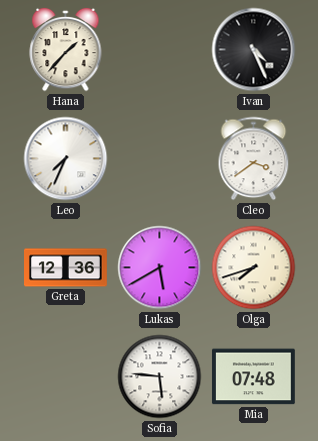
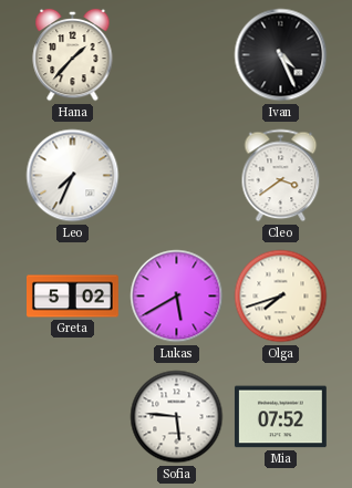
Greta: 12:36 -> 5:02 (73, 297)
Mia: 07:48 -> 07:52 (280, 417)
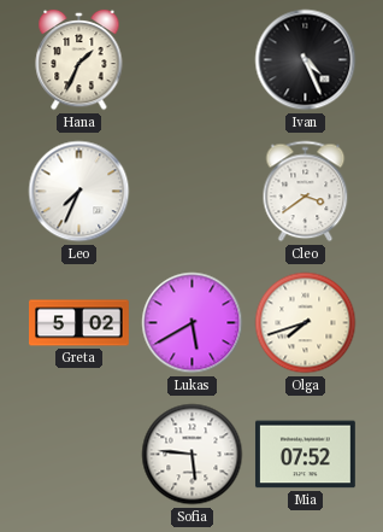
Hana: 1:37 -> 1:34 (79, 60)
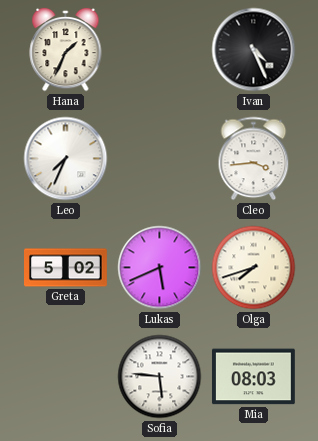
Cleo: 3:39 -> 3:44 (254, 159)
Lukas: 5:40 -> 5:41 (160, 268)
Mia: 07:52 -> 08:03 (253, 377)
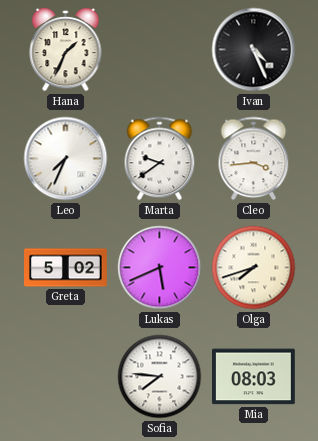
Marta: none -> 9:39 (160, 159)
Sofia: 5:46 -> 7:46 (160, 377)
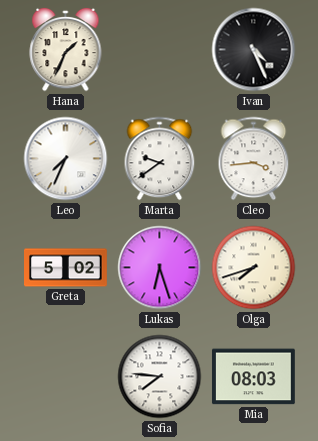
Lukas: 5:41 -> 6:27 (160, 268)
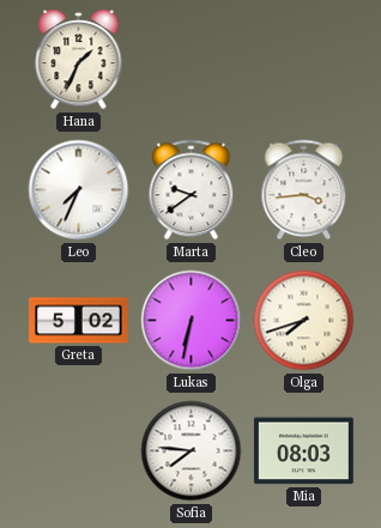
Ivan: 4:26 -> none (254, 50)
Lukas: 6:27 -> 6:32 (192, 321)
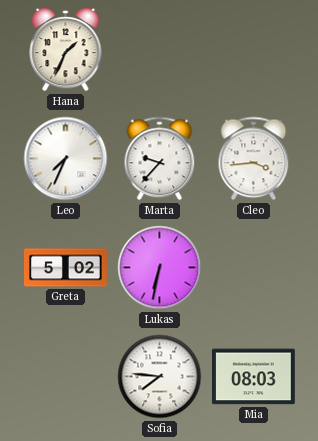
Marta: 9:39 -> 9:37 (160, 159)
Olga: 7:42 -> none (304, 321)
